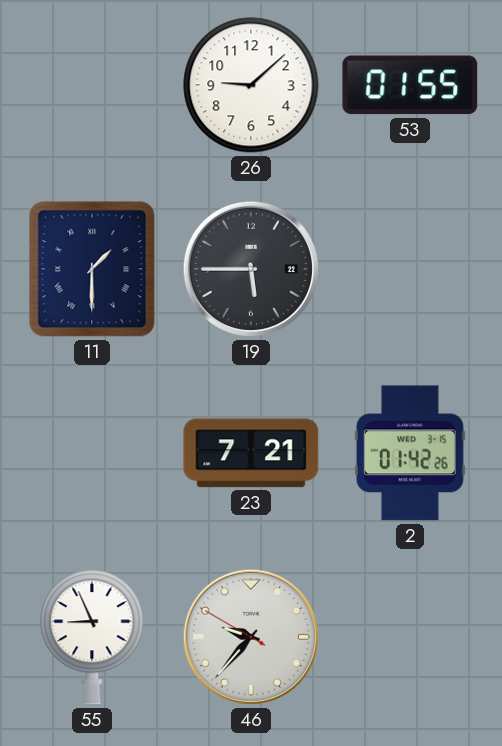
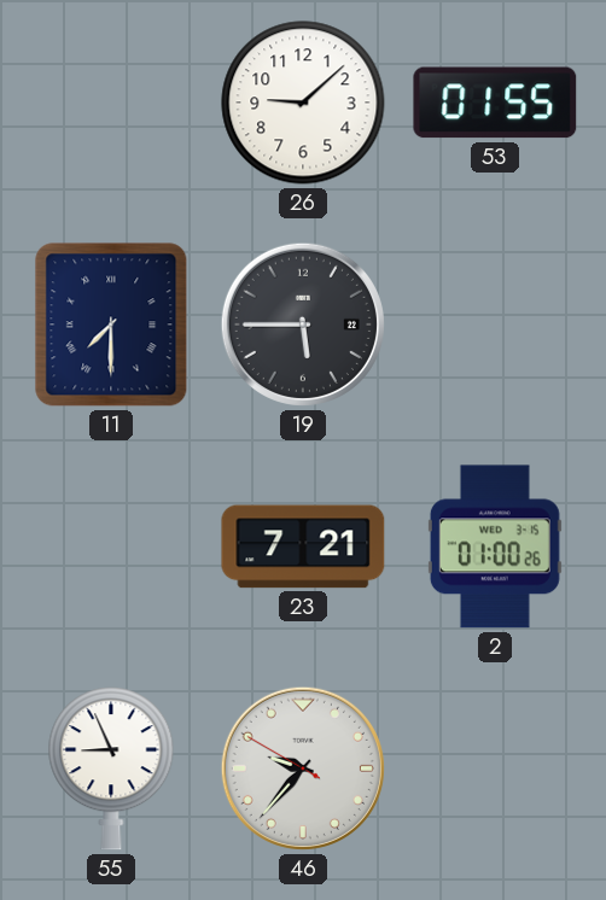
11: 1:30 -> 7:30 (111, 325)
2: 01:42 -> 01:00 (495, 547)
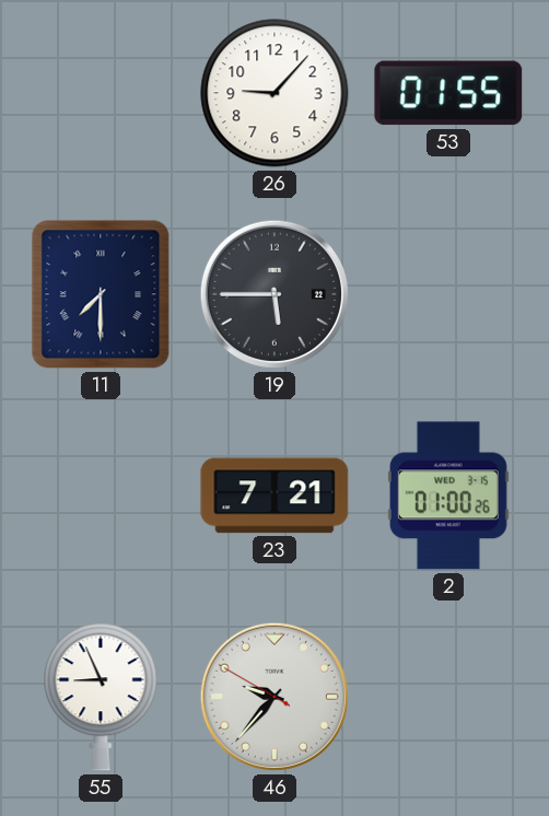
26: 9:08 -> 9:07 (274, 93)
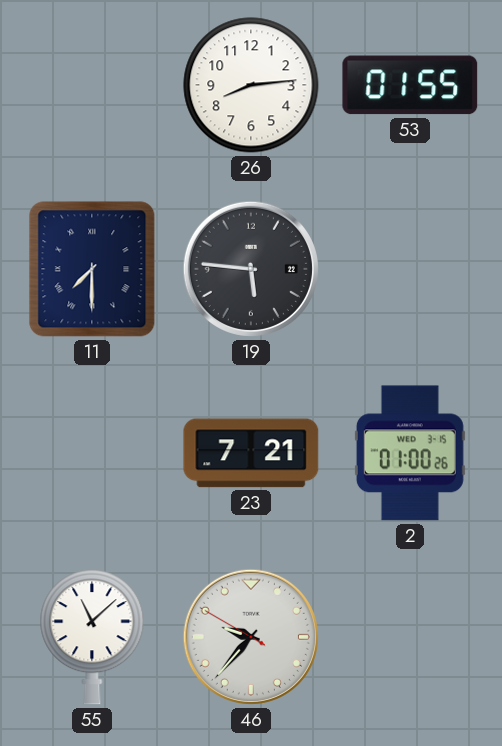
26: 9:07 -> 8:14 (251, 85)
19: 5:45 -> 5:46 (251, 269)
55: 8:56 -> 11:08 (92, 637)
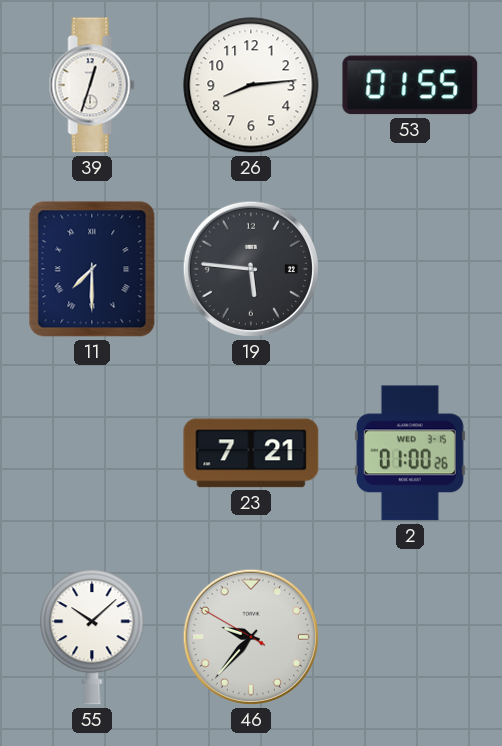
39: none -> 12:33 (92, 85)
55: 11:08 -> 10:08 (92, 637)
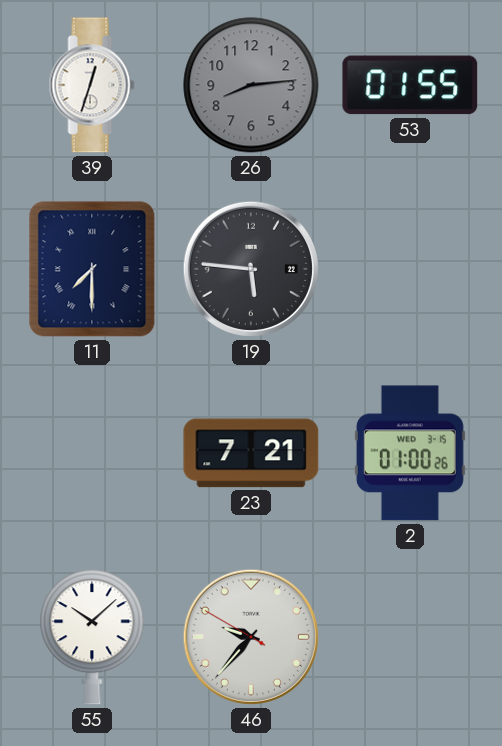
26 dial: white -> grey (251, 85)
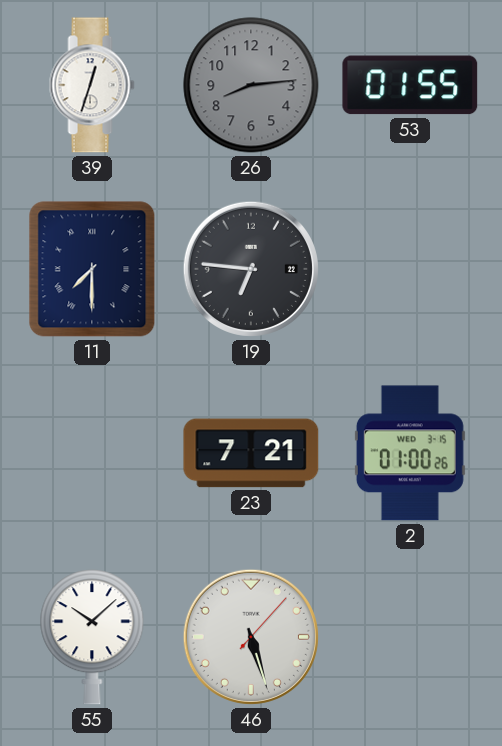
19: 5:46 -> 6:46 (251, 269)
46: 9:36 -> 5:27 (251, 637)
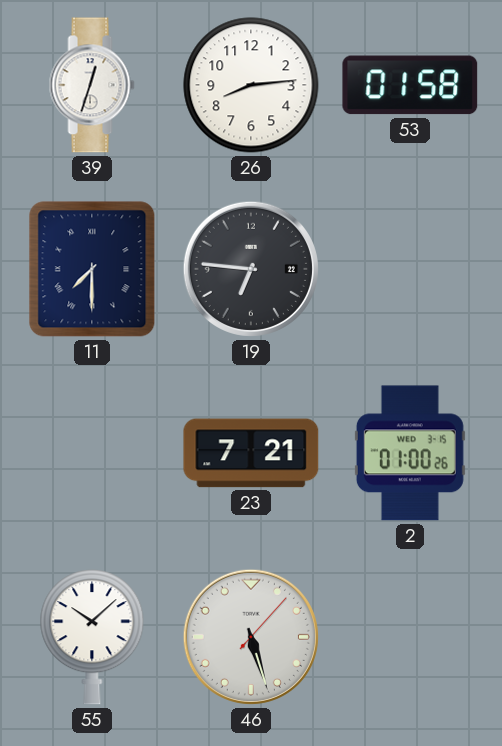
26 dial: grey -> white (251, 85)
53: 01:55 -> 01:58 (410, 85)
